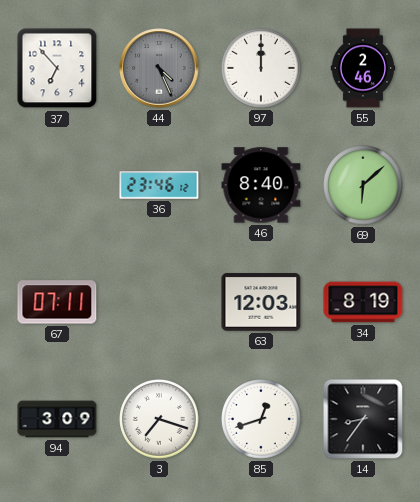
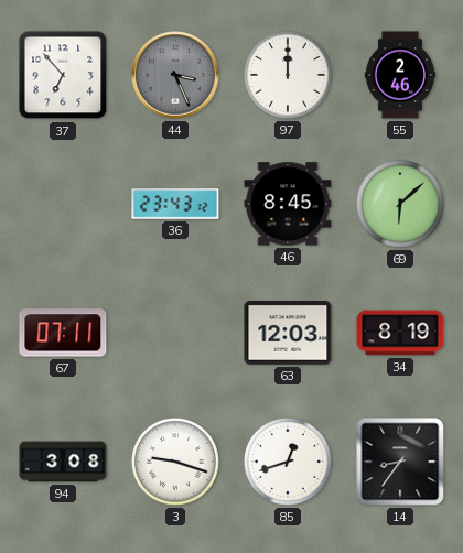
44: 4:26 -> 3:26 (175, 75)
36: 23:46 -> 23:43 (175, 204)
46: 8:40 -> 8:45 (288, 204)
94: 3:09 -> 3:08 (63, 462)
3: 7:18 -> 9:18 (175, 462)
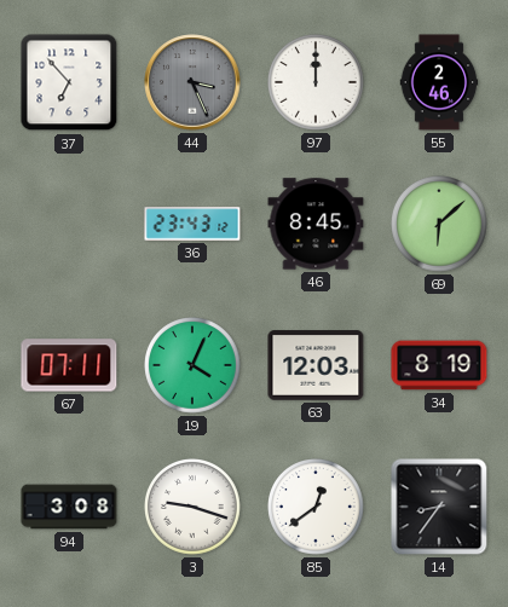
19: none -> 4:04 (192, 365)
85: 12:42 -> 12:39 (316, 507)
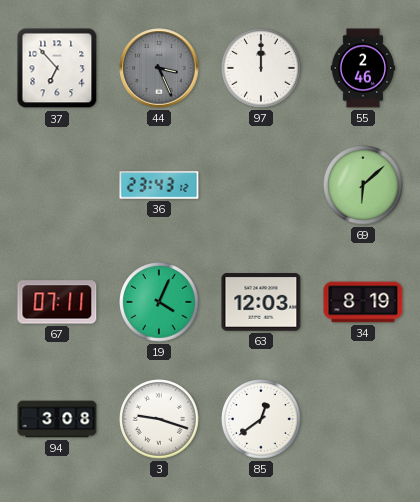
46: 8:45 -> none (316, 224)
14: 8:36 -> none (439, 507)
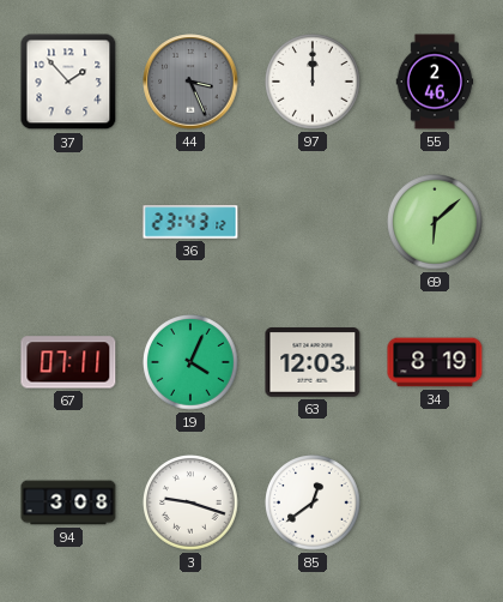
37: 6:53 -> 1:53 (68, 82)
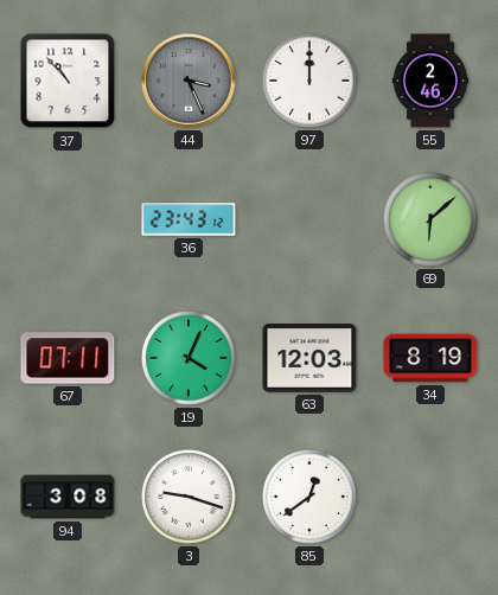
37: 1:53 -> 10:53 (68, 81)
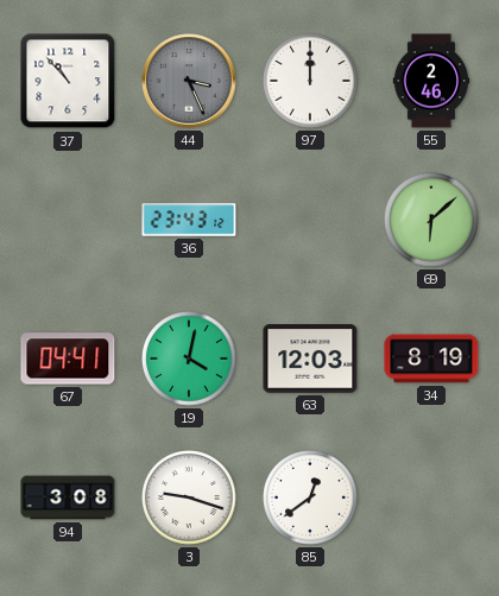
67: 07:11 -> 04:41 (68, 359)
19: 4:04 -> 4:02 (189, 359)
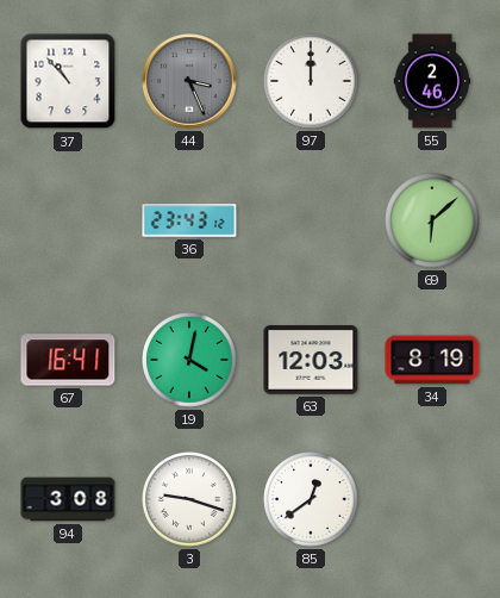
67: 04:41 -> 16:41 (68, 360)
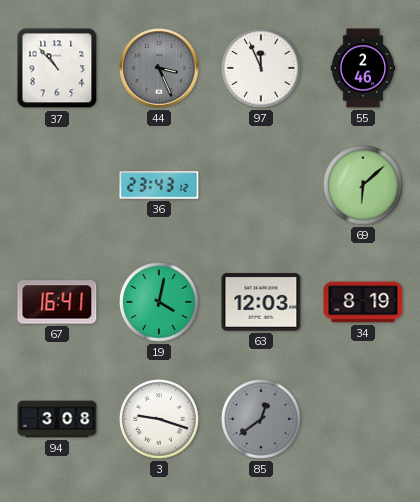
97: 12:00 -> 11:56 (261, 68)
85 dial: white -> grey (261, 419)
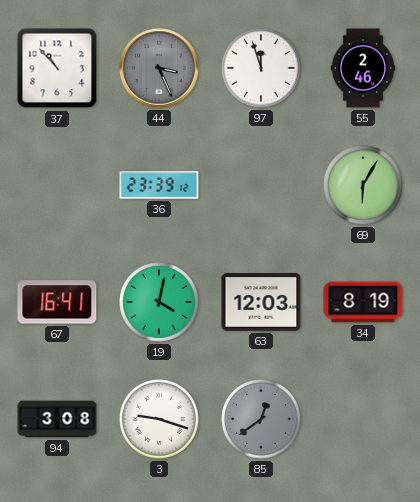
97: 11:56 -> 11:57 (261, 68)
36: 23:43 -> 23:39 (159, 185)
69: 6:08 -> 6:05 (363, 185)
